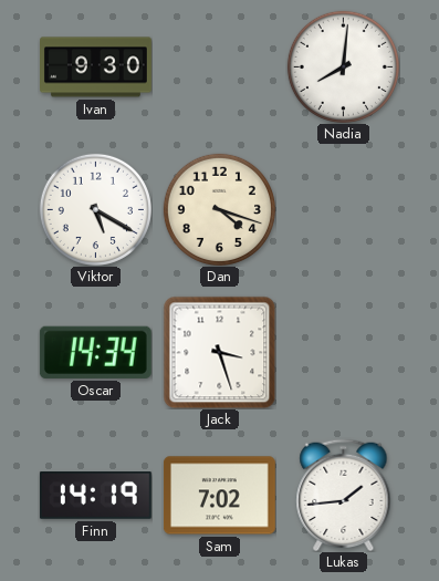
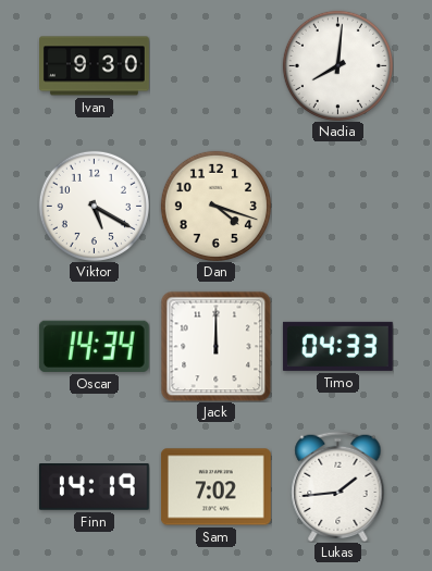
Jack: 3:27 -> 12:00 (215, 346)
Timo: none -> 04:33 (337, 346)
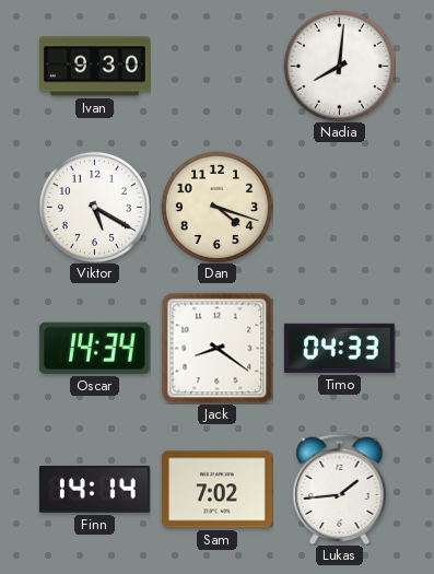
Jack: 12:00 -> 8:21 (216, 348)
Finn: 14:19 -> 14:14 (94, 490)
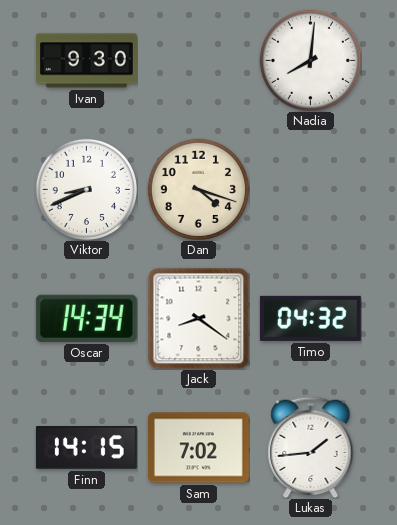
Viktor: 5:20 -> 8:41 (86, 189)
Timo: 04:33 -> 04:32 (310, 318)
Finn: 14:14 -> 14:15 (86, 448)
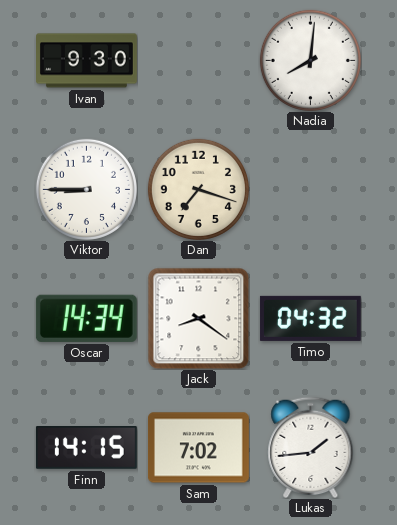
Viktor: 8:41 -> 8:45 (86, 189)
Dan: 4:18 -> 7:18 (198, 189)
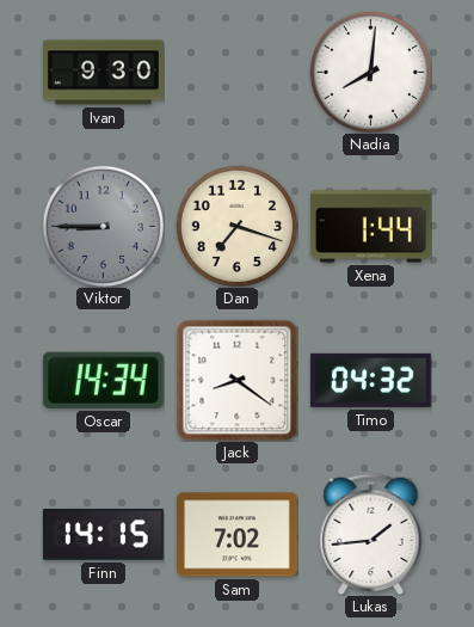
Viktor dial: white -> grey (103, 226)
Xena: none -> 1:44 (370, 227)
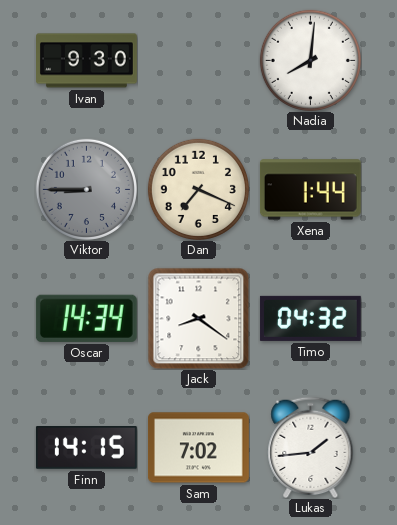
Dan: 7:18 -> 7:19 (198, 189)
